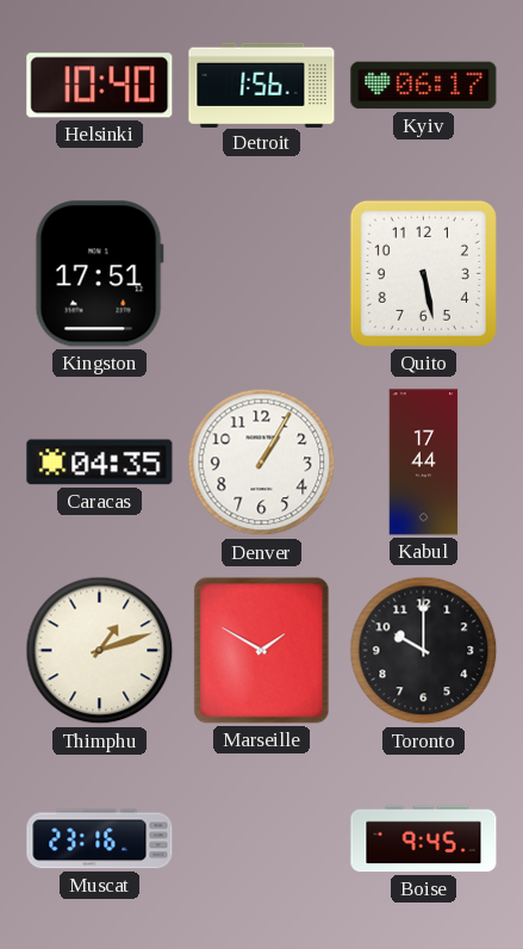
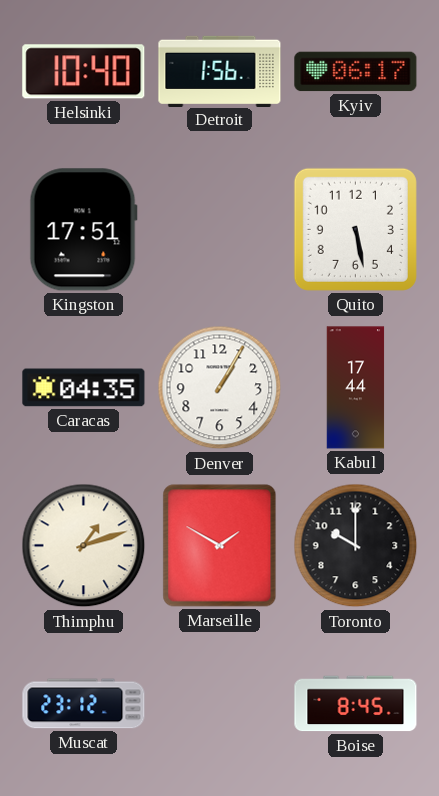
Muscat: 23:16 -> 23:12 (84, 704)
Boise: 9:45 -> 8:45 (356, 704)
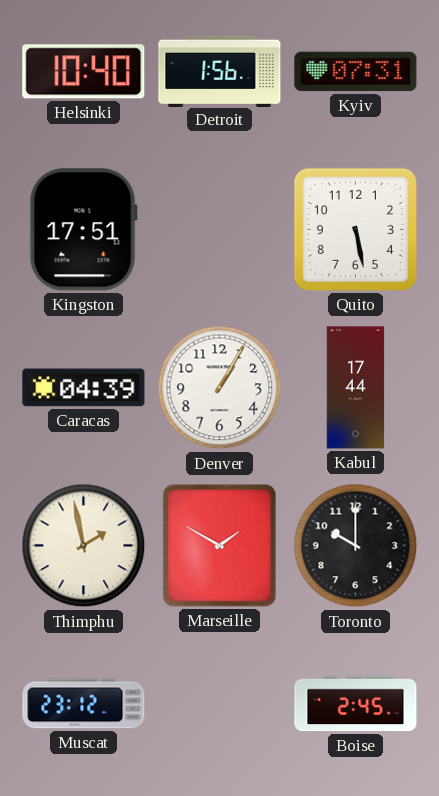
Kyiv: 06:17 -> 07:31 (356, 72)
Caracas: 04:35 -> 04:39 (84, 388)
Thimphu: 1:12 -> 1:58 (84, 546)
Boise: 8:45 -> 2:45 (356, 704)
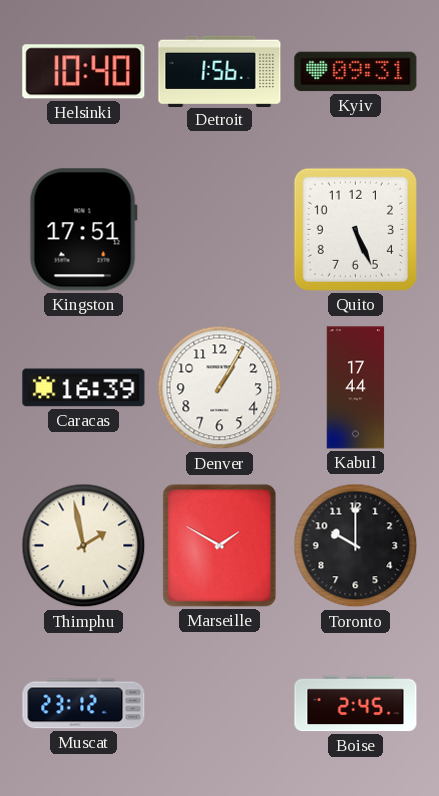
Kyiv: 07:31 -> 09:31 (356, 72)
Quito: 5:28 -> 5:26 (355, 229)
Caracas: 04:39 -> 16:39 (84, 388)
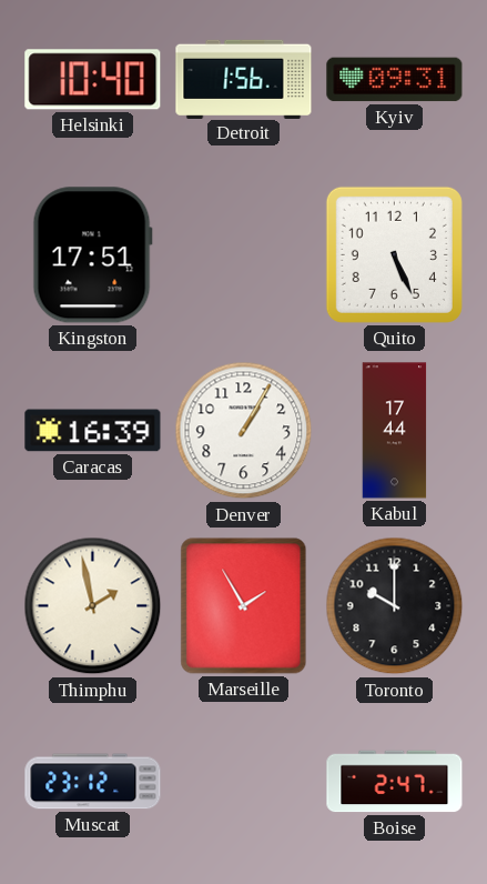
Marseille: 1:50 -> 1:55 (244, 606)
Boise: 2:45 -> 2:47 (395, 782)
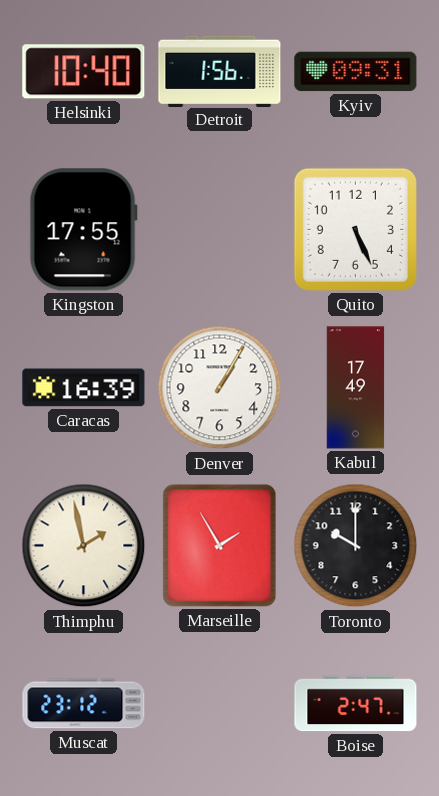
Kingston: 17:51 -> 17:55 (83, 230)
Kabul: 17:44 -> 17:49 (356, 388)
